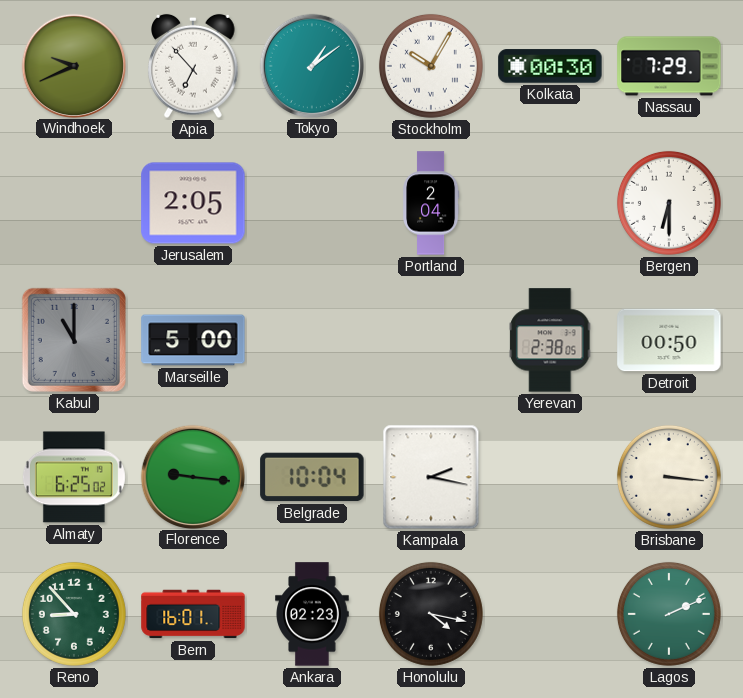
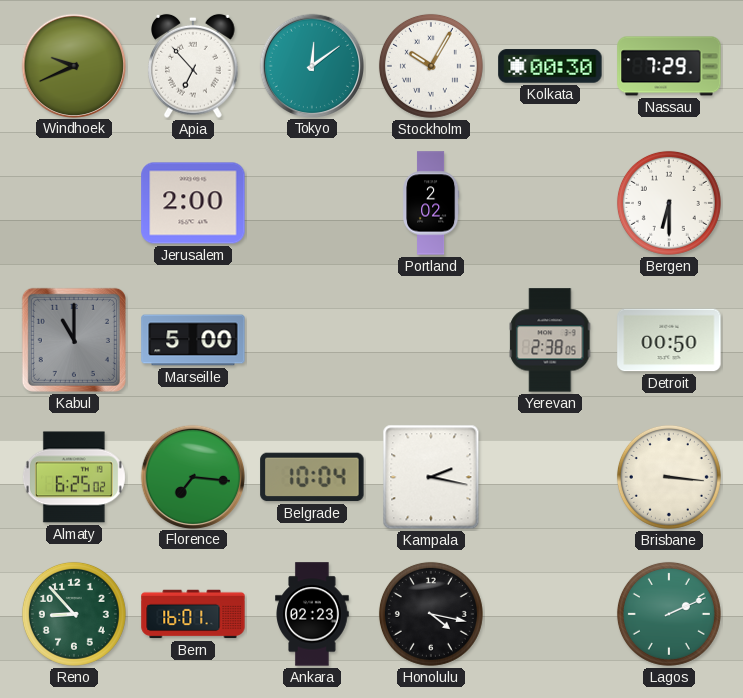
Tokyo: 1:09 -> 12:09 (311, 65)
Jerusalem: 2:05 -> 2:00 (193, 203)
Portland: 2:04 -> 2:02 (431, 203)
Florence: 9:16 -> 7:16 (192, 476)
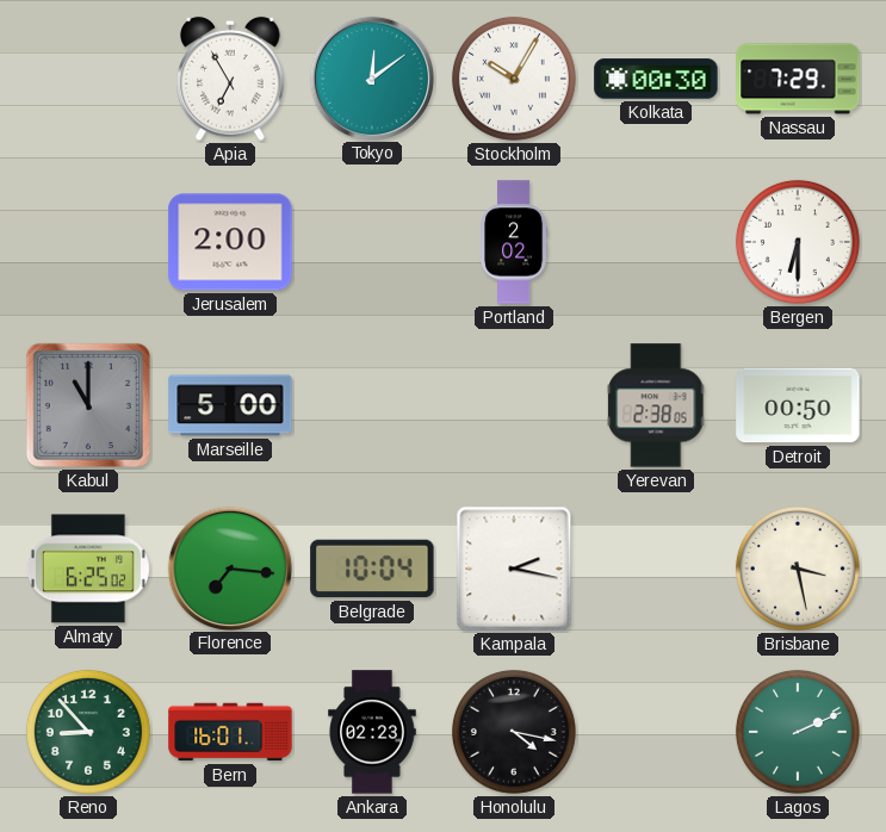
Windhoek: 9:41 -> none (73, 65)
Apia: 6:53 -> 6:55 (230, 79)
Brisbane: 3:16 -> 3:28 (798, 569)
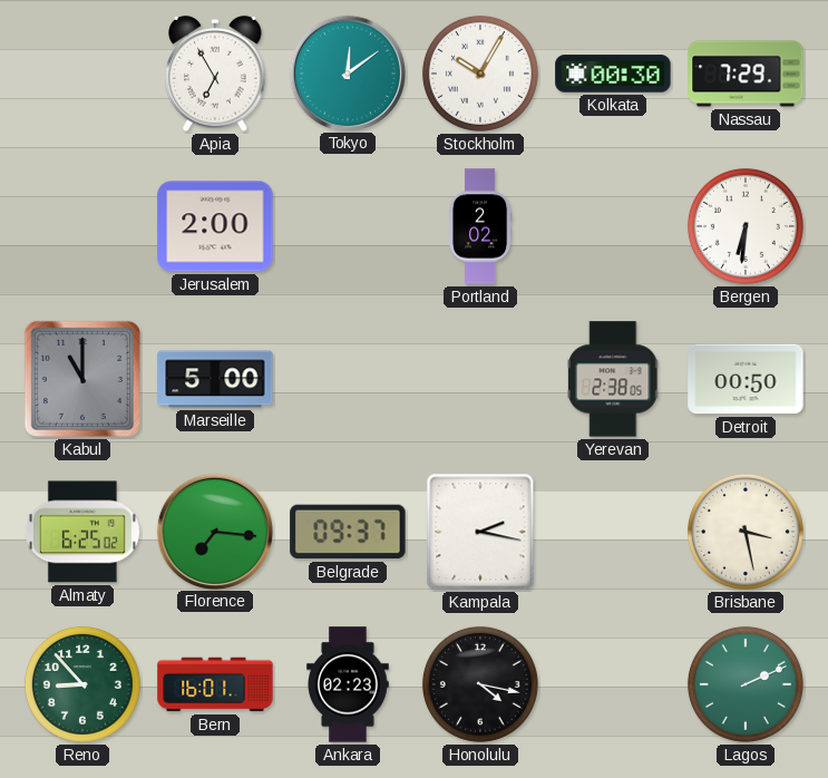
Bergen: 6:30 -> 6:31 (746, 226)
Belgrade: 10:04 -> 09:37 (348, 532)
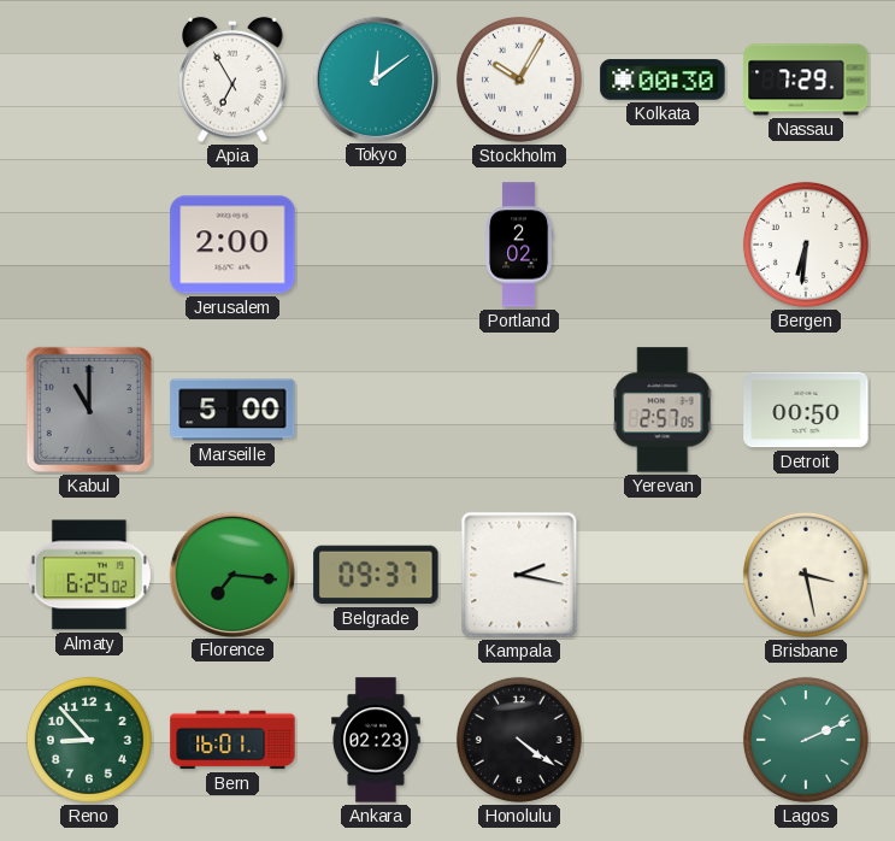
Yerevan: 2:38 -> 2:57 (664, 410)
Honolulu: 4:17 -> 4:21 (519, 740)
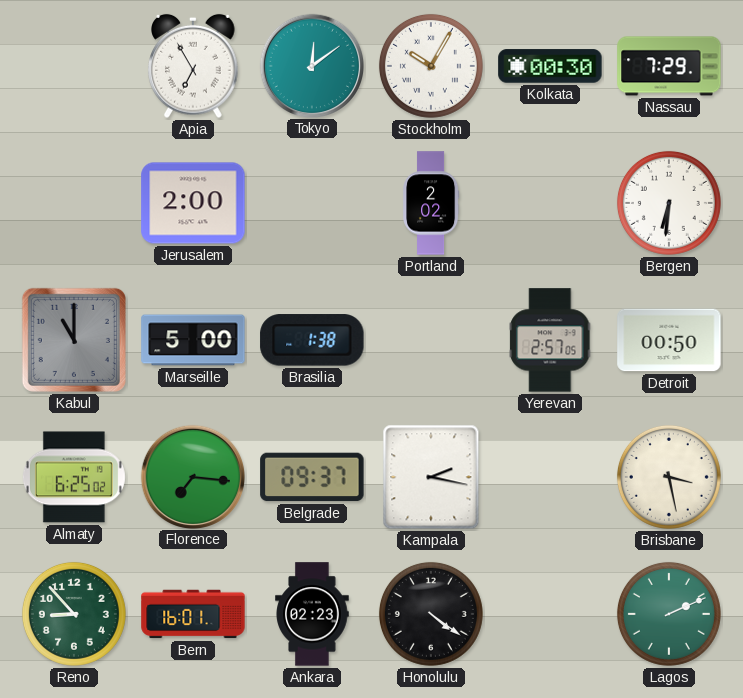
Brasilia: none -> 1:38 (312, 340)
